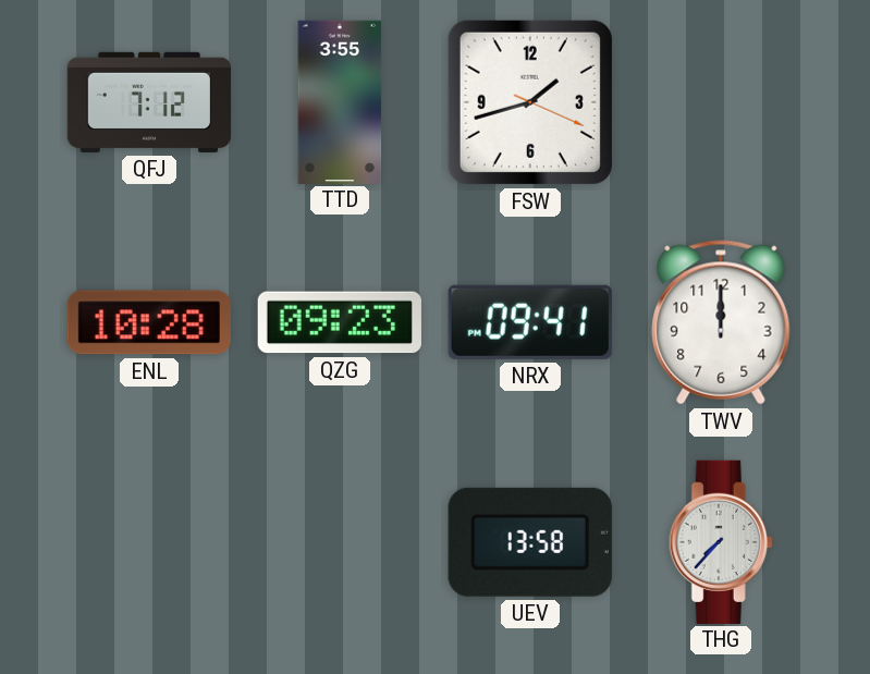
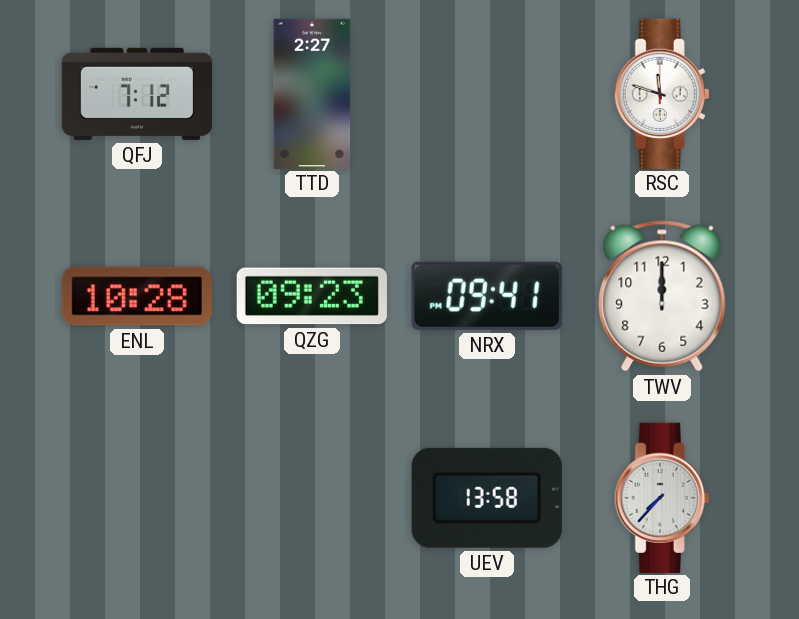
TTD: 3:55 -> 2:27 (312, 93)
FSW: 1:42 -> none (530, 102)
RSC: none -> 11:48 (662, 93)
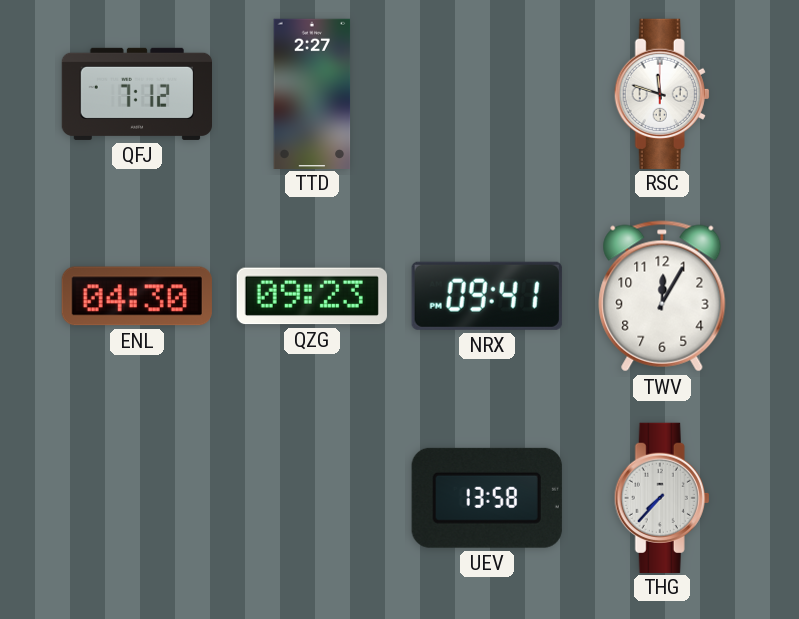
ENL: 10:28 -> 04:30 (137, 296)
TWV: 12:00 -> 12:05 (662, 296)
